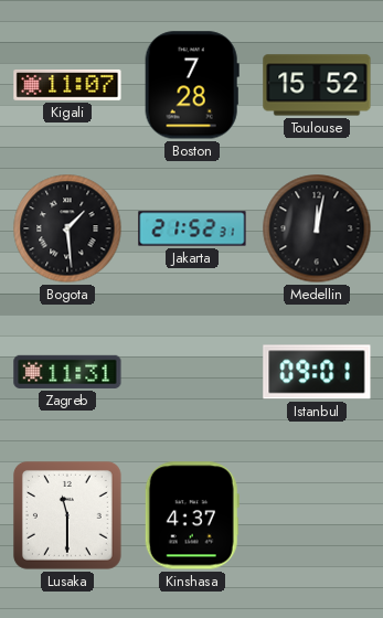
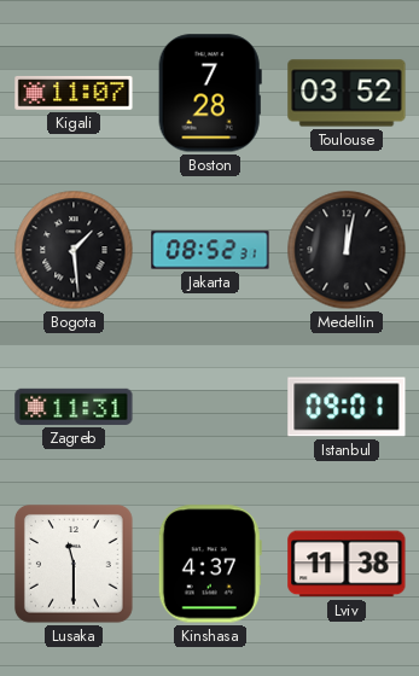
Toulouse: 15:52 -> 03:52 (347, 93)
Jakarta: 21:52 -> 08:52 (210, 250)
Lviv: none -> 11:38 (347, 564)
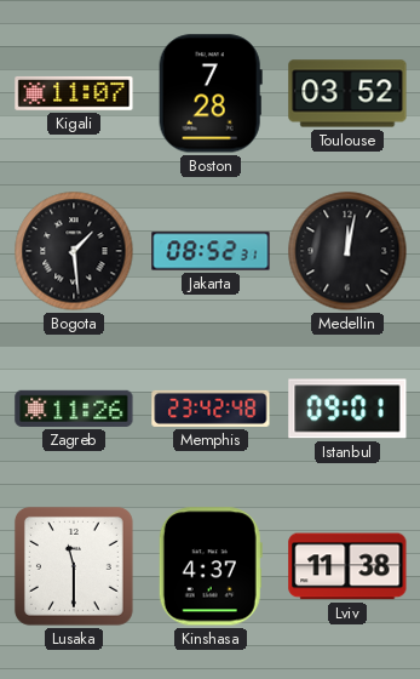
Zagreb: 11:31 -> 11:26 (74, 409)
Memphis: none -> 23:42 (211, 409)
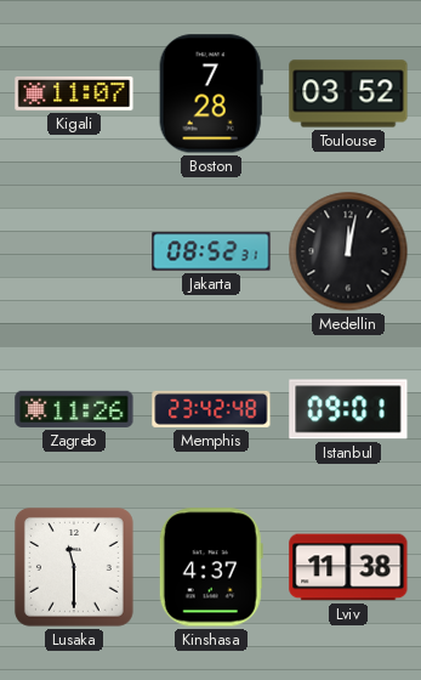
Bogota: 1:29 -> none (74, 251)
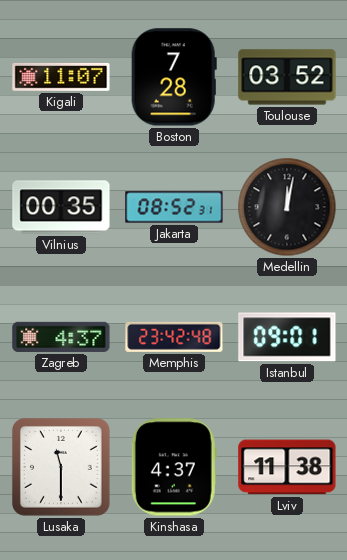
Vilnius: none -> 00:35 (61, 207)
Zagreb: 11:26 -> 4:37 (61, 337)
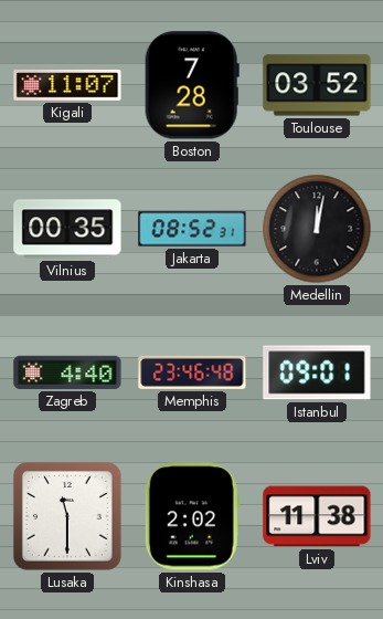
Zagreb: 4:37 -> 4:40 (67, 373)
Memphis: 23:42 -> 23:46 (192, 373)
Kinshasa: 4:37 -> 2:02 (192, 516)
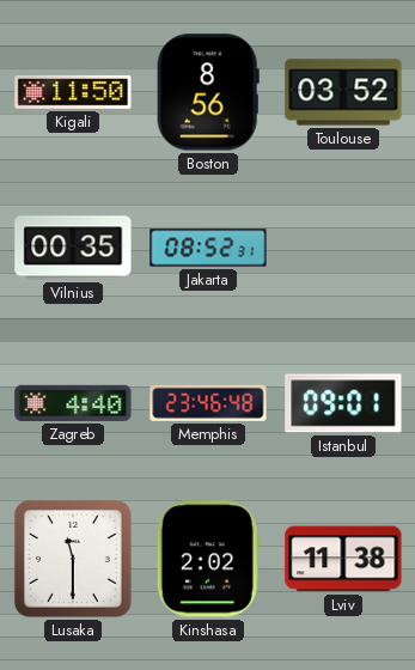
Kigali: 11:07 -> 11:50 (73, 92)
Boston: 7:28 -> 8:56 (208, 92)
Medellin: 12:02 -> none (317, 229)
